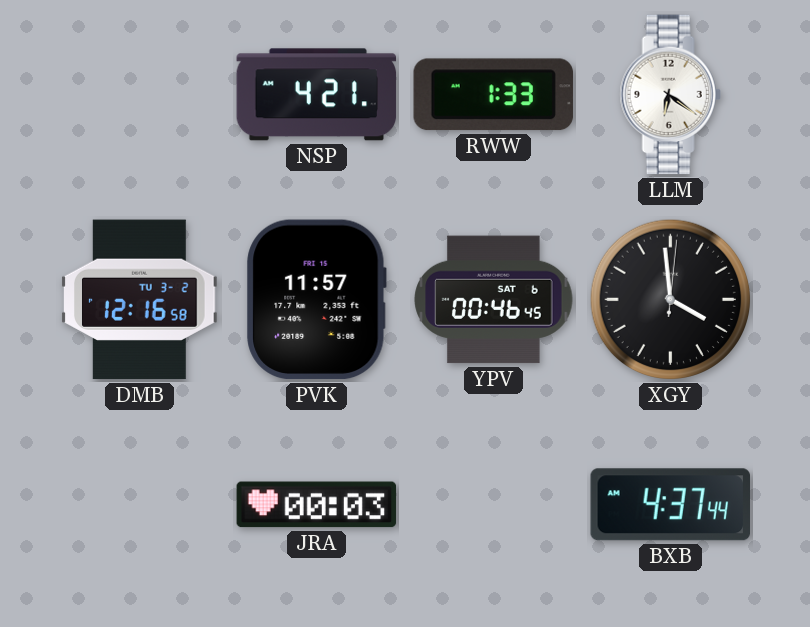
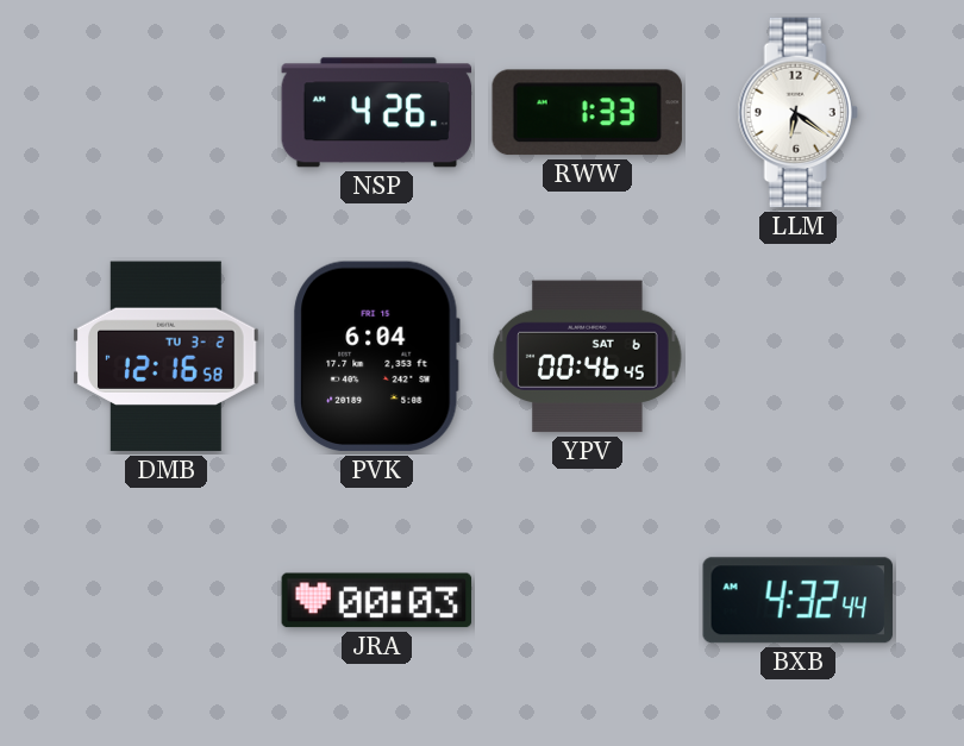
NSP: 4:21 -> 4:26 (377, 113)
PVK: 11:57 -> 6:04 (377, 357)
XGY: 3:59 -> none (671, 300)
BXB: 4:37 -> 4:32 (797, 601)
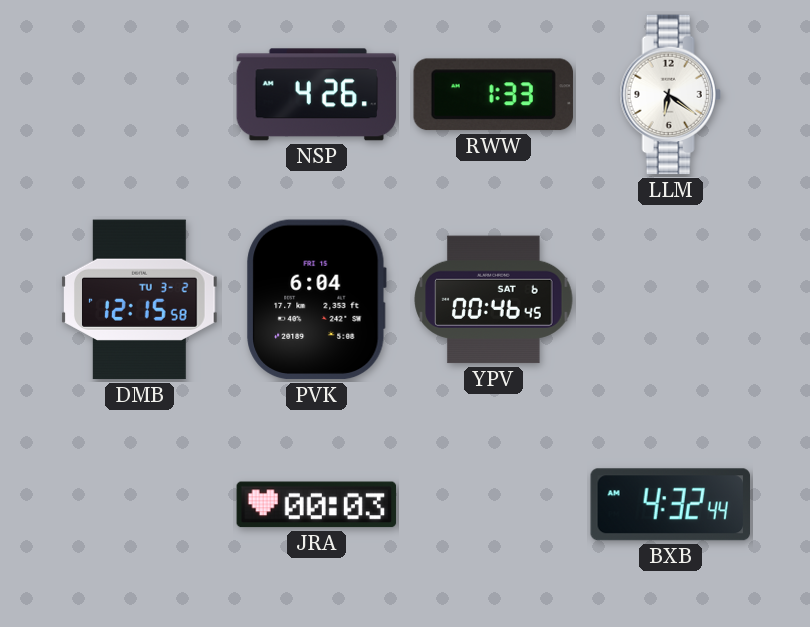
DMB: 12:16 -> 12:15 (140, 300)
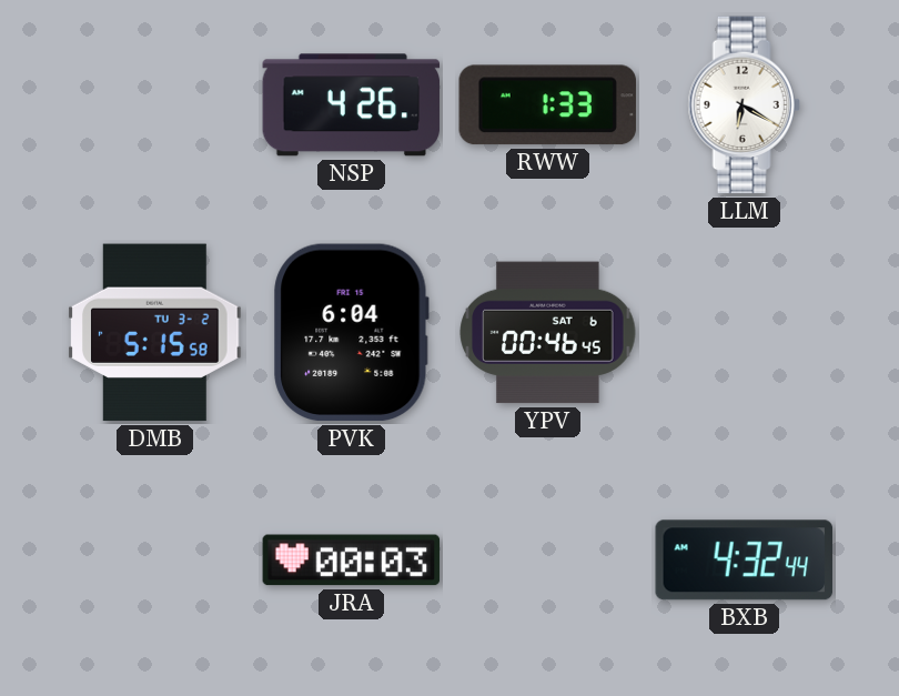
LLM: 6:21 -> 6:20 (744, 105)
DMB: 12:15 -> 5:15 (155, 333)
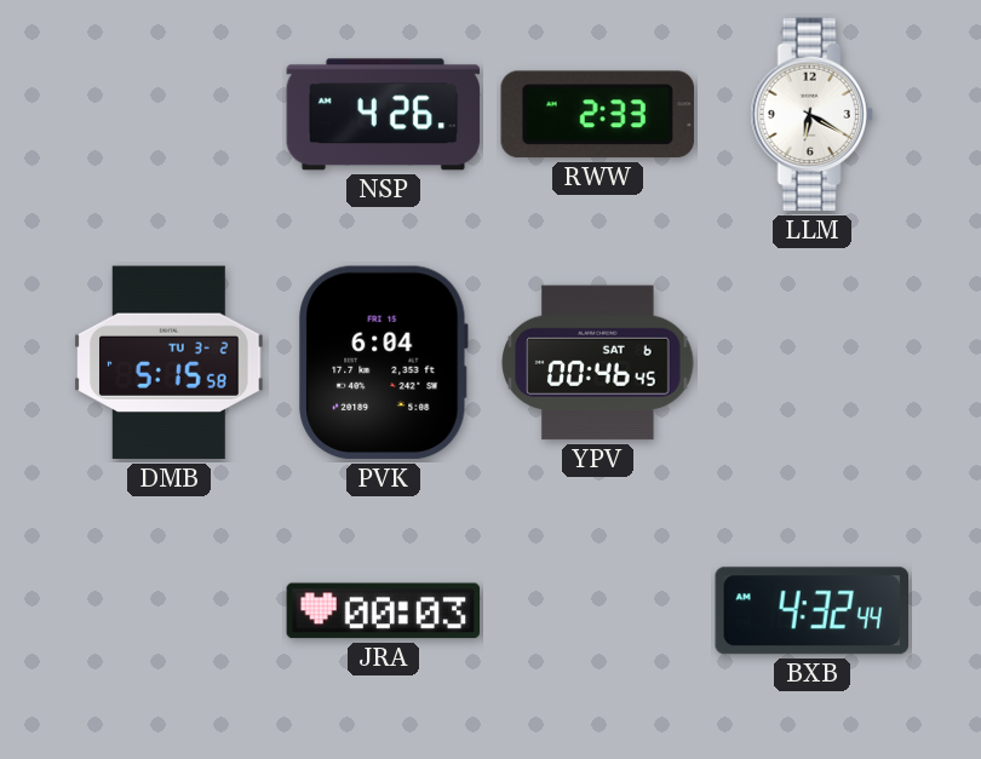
RWW: 1:33 -> 2:33 (597, 115)
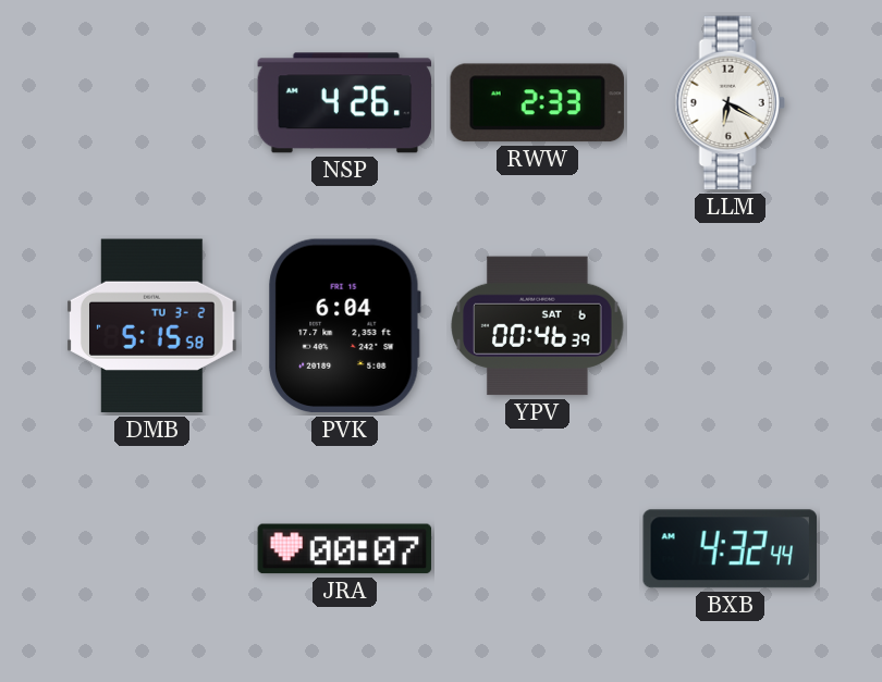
YPV: 00:46:45 -> 00:46:39 (538, 326)
JRA: 00:03 -> 00:07 (345, 549)
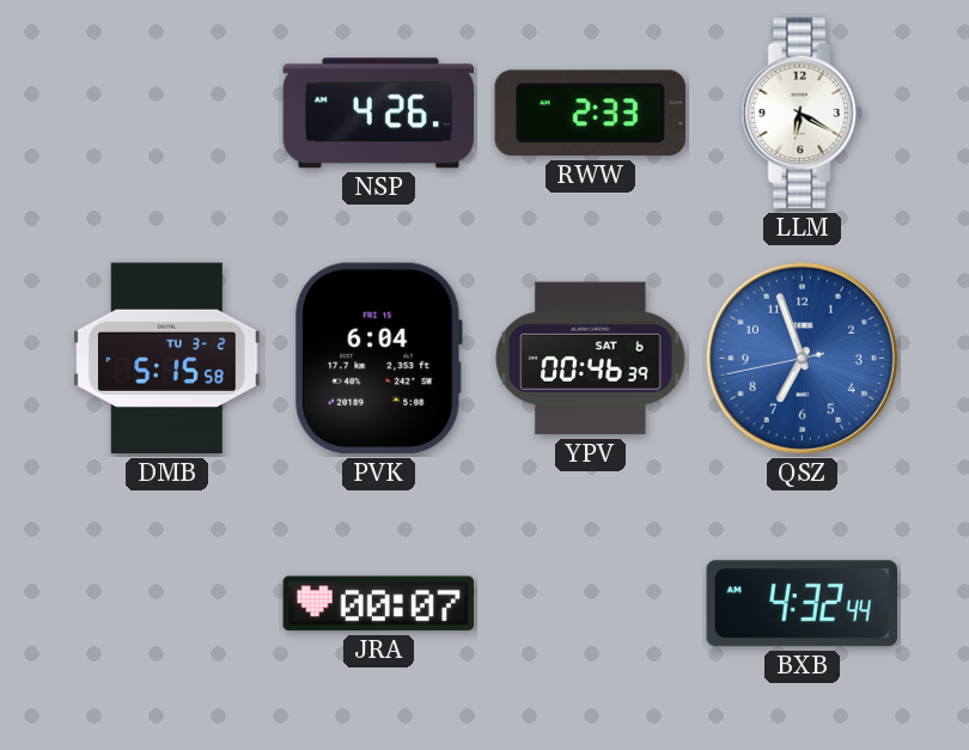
QSZ: none -> 6:56 (802, 358)
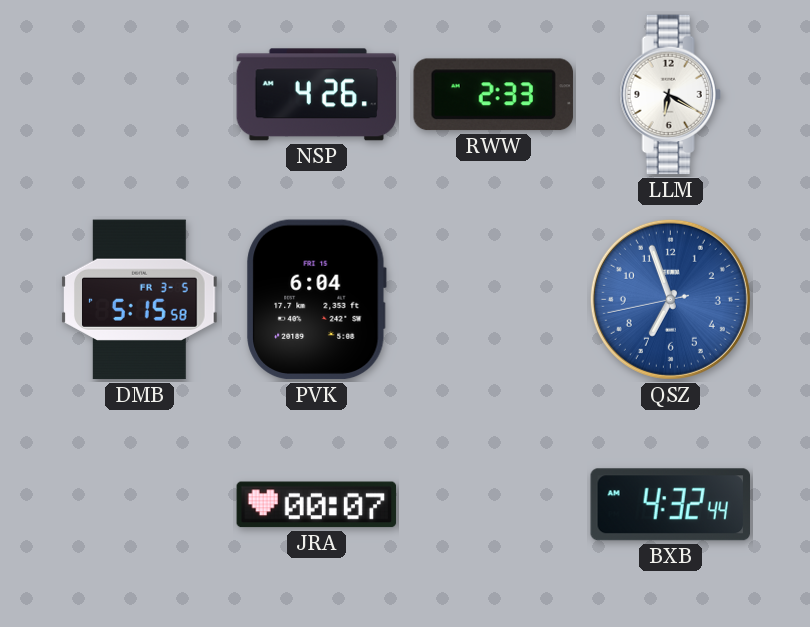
DMB date: TU 3-2 -> FR 3-5 (140, 300)
YPV: 00:46 -> none (591, 359)
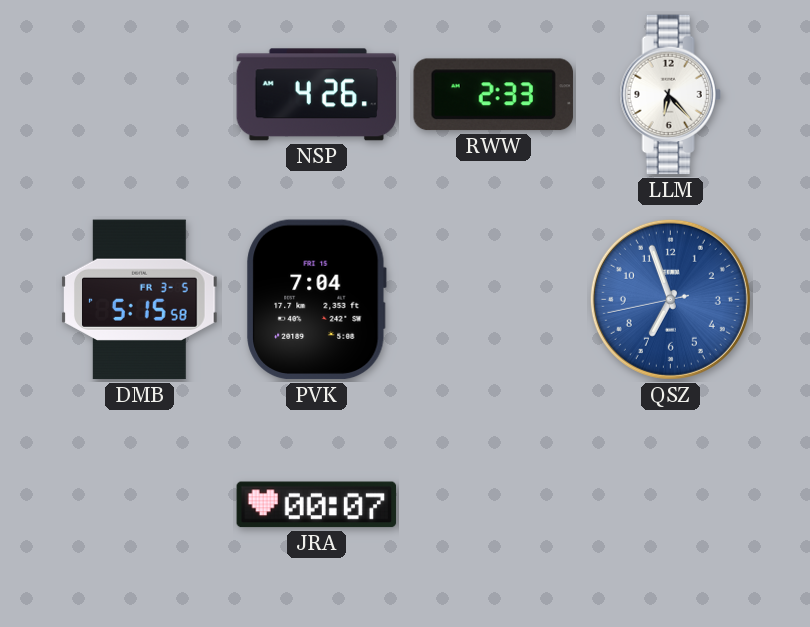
LLM: 6:20 -> 6:23 (670, 95)
PVK: 6:04 -> 7:04 (317, 300)
BXB: 4:32 -> none (670, 505)
